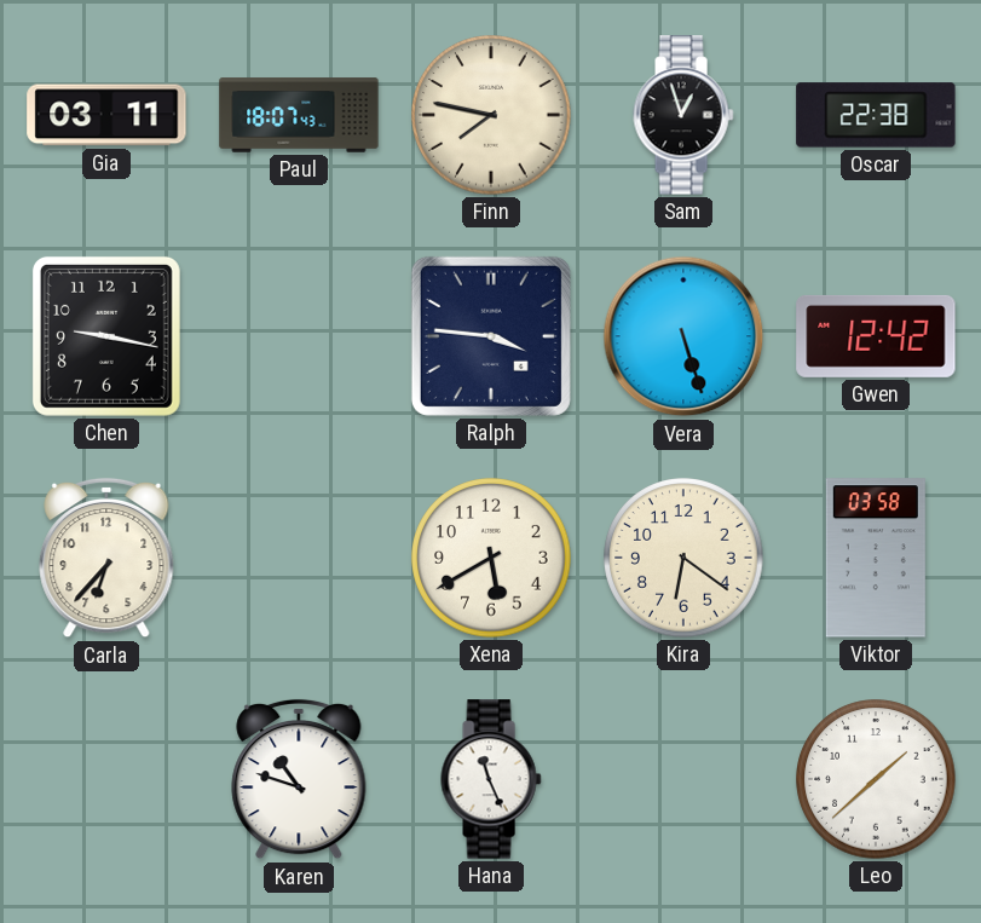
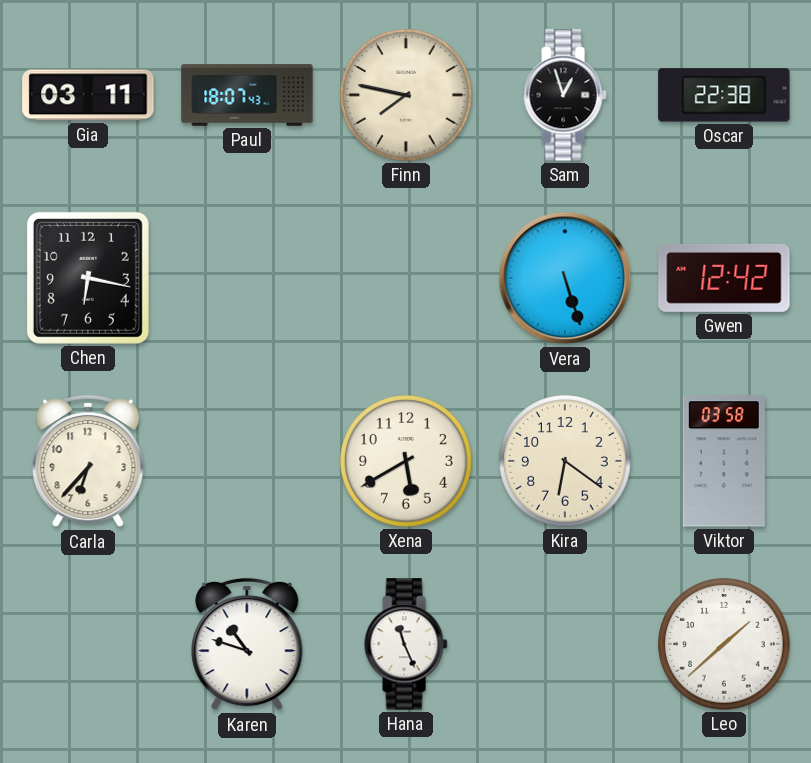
Chen: 9:17 -> 6:17 (88, 278)
Ralph: 3:46 -> none (491, 336)
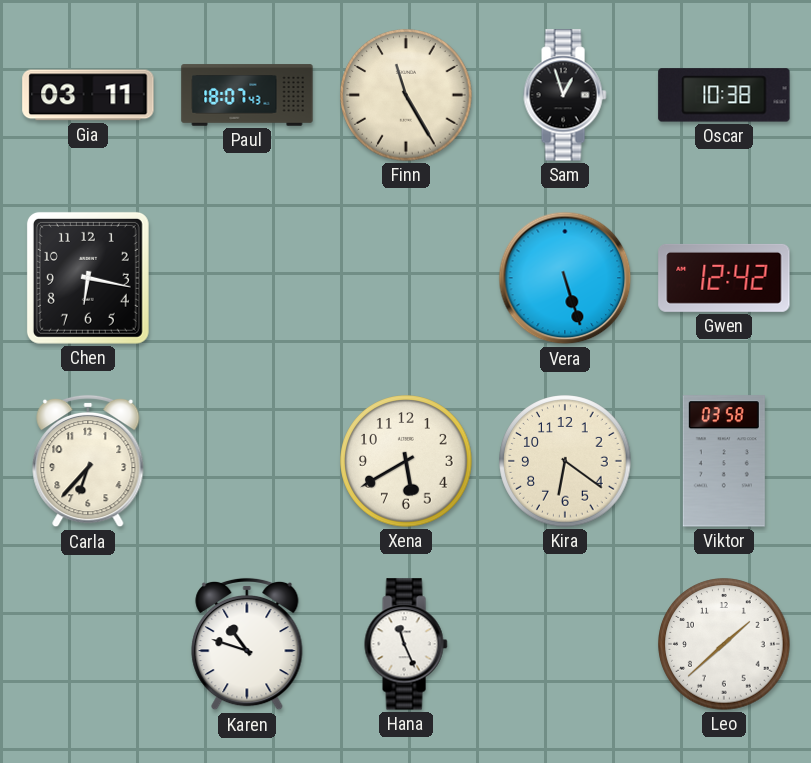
Finn: 7:47 -> 11:25 (406, 95)
Oscar: 22:38 -> 10:38 (724, 95)
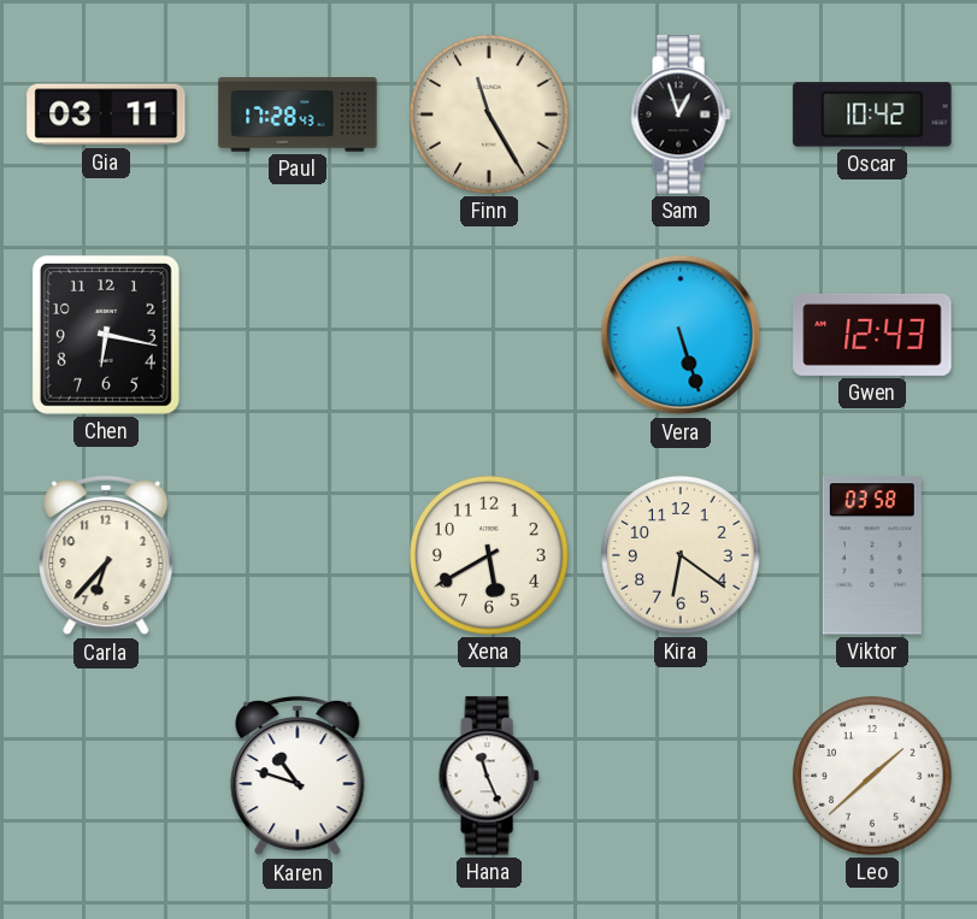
Paul: 18:07 -> 17:28 (298, 114)
Oscar: 10:38 -> 10:42 (872, 114)
Gwen: 12:42 -> 12:43 (872, 335)
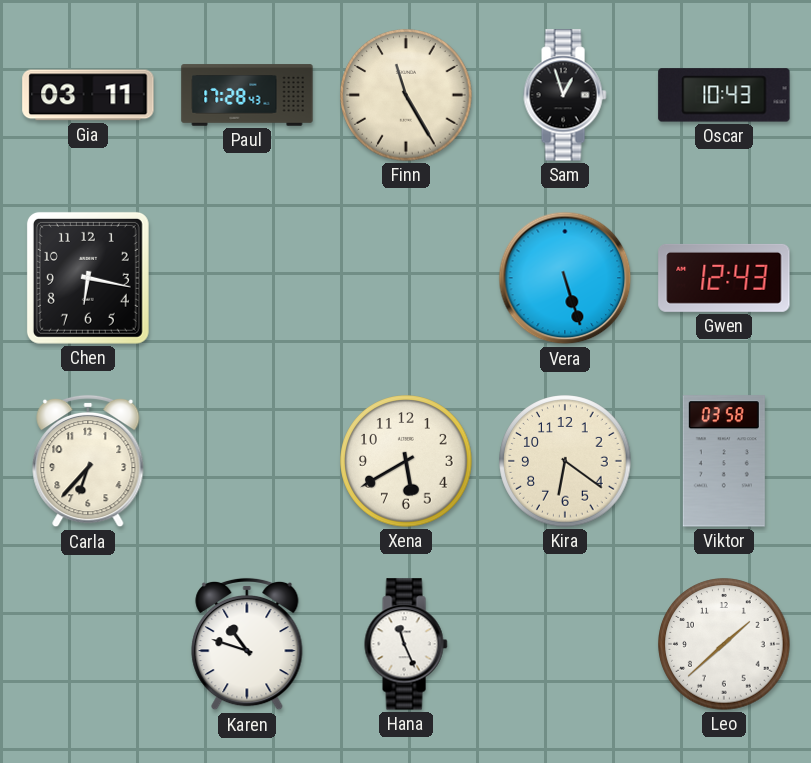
Oscar: 10:42 -> 10:43 (724, 95)
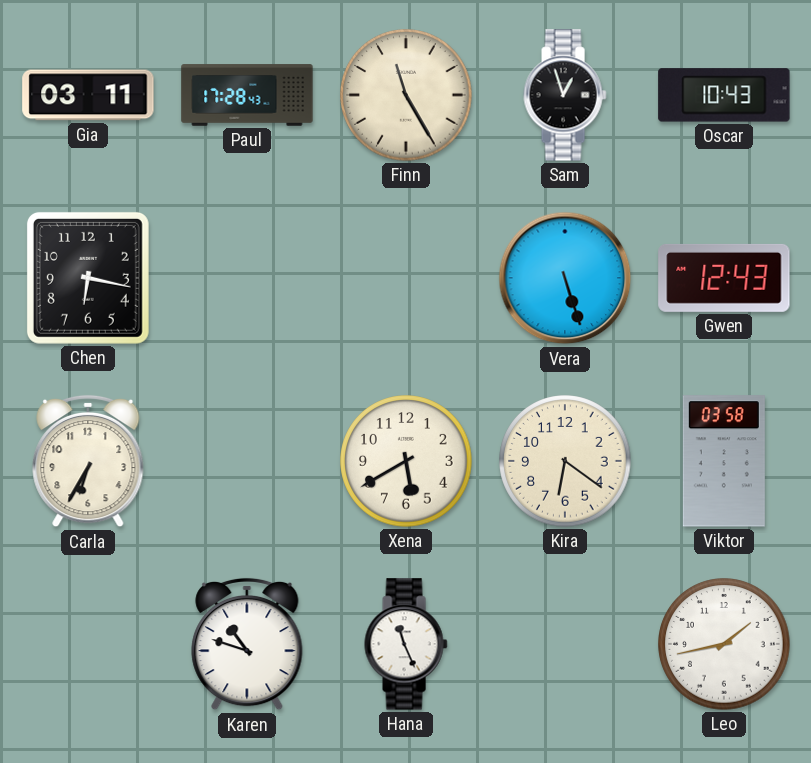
Carla: 6:37 -> 6:35 (88, 461)
Leo: 1:38 -> 1:43 (724, 644)
